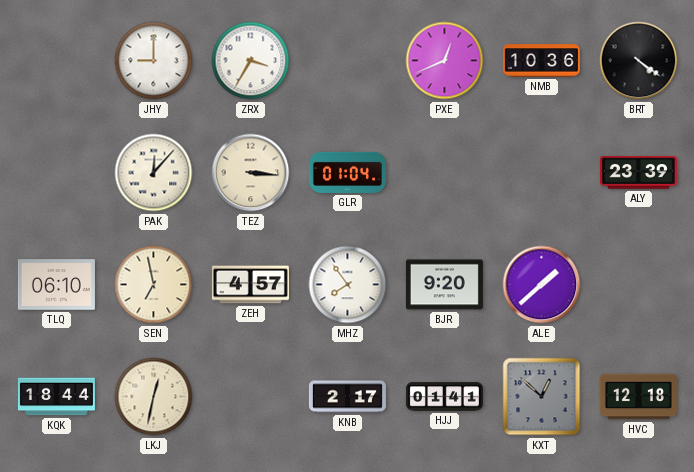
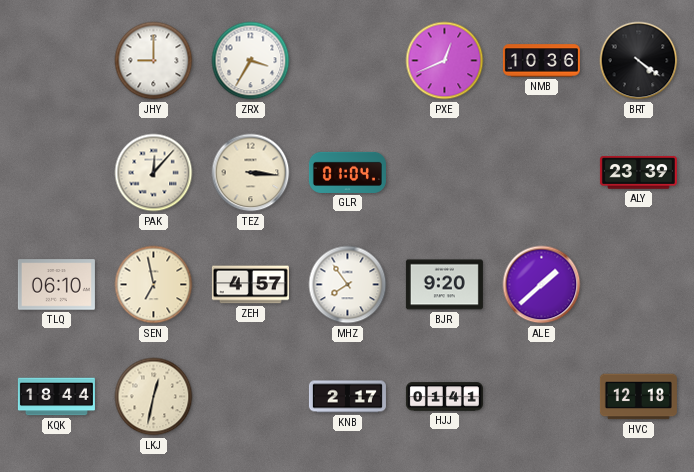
KXT: 12:52 -> none (542, 397)
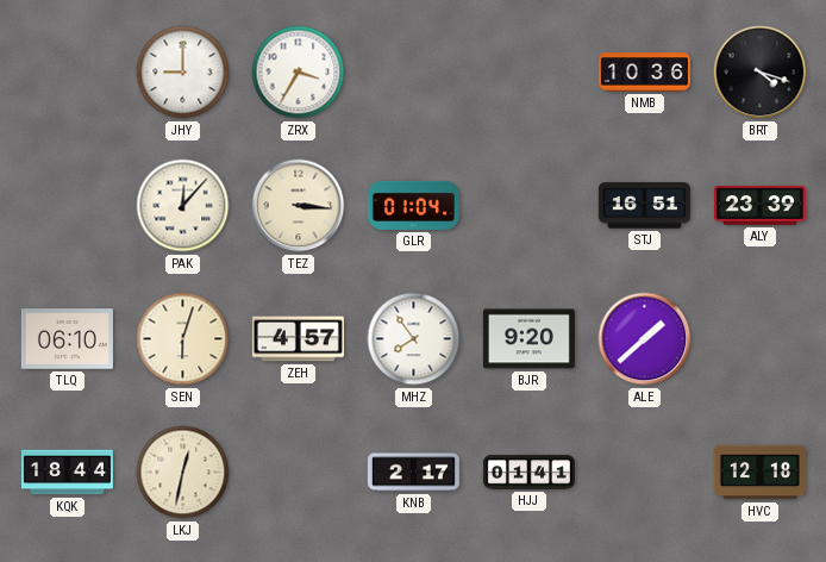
PXE: 12:41 -> none (445, 61)
BRT: 4:21 -> 4:18 (761, 73)
STJ: none -> 16:51 (644, 206)
SEN: 6:58 -> 6:03 (183, 339)
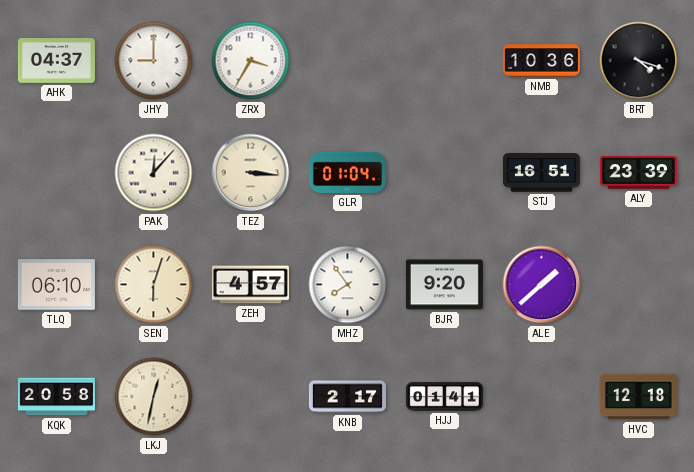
AHK: none -> 04:37 (56, 61)
KQK: 18:44 -> 20:58 (56, 397)
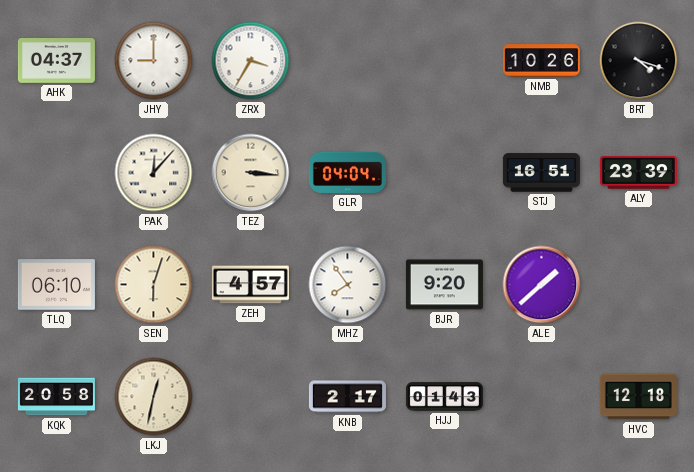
NMB: 10:36 -> 10:26 (541, 61)
GLR: 01:04 -> 04:04 (347, 172)
HJJ: 01:41 -> 01:43 (444, 397)
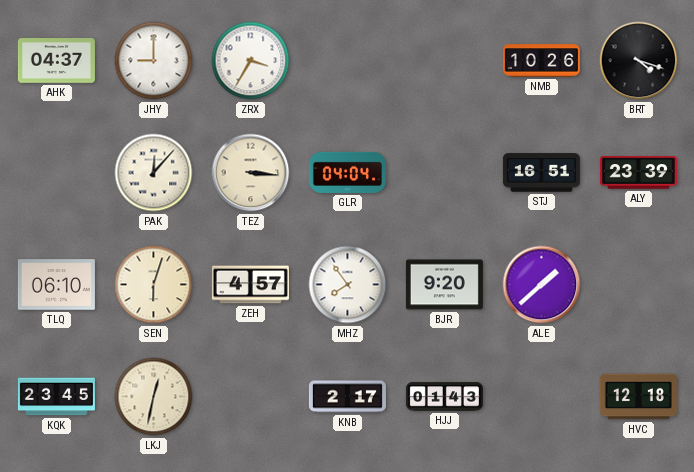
KQK: 20:58 -> 23:45 (56, 397)
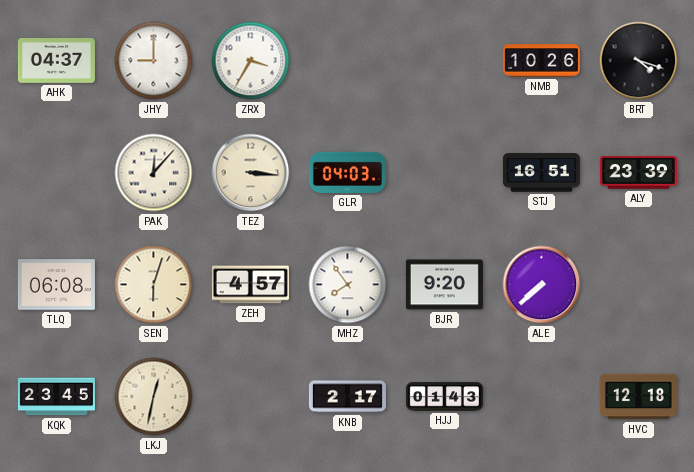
GLR: 04:04 -> 04:03 (347, 172)
TLQ: 06:10 -> 06:08 (56, 285)
ALE: 1:38 -> 7:38 (542, 285)
